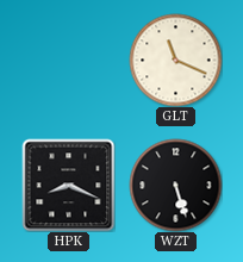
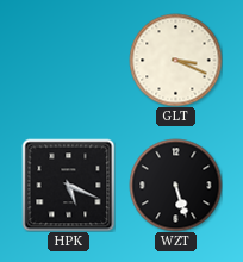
GLT: 11:19 -> 3:19 (175, 60)
HPK: 8:19 -> 5:19 (68, 185)
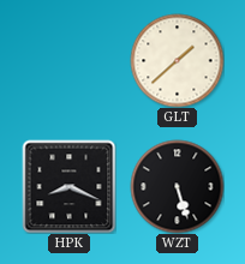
GLT: 3:19 -> 1:38 (177, 60)
HPK: 5:19 -> 8:19 (68, 186)
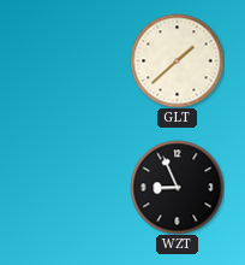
HPK: 8:19 -> none (68, 186)
WZT: 5:27 -> 8:56 (177, 187)
